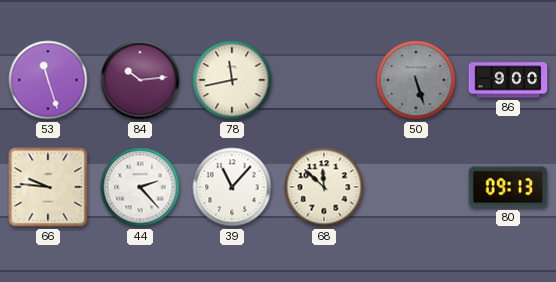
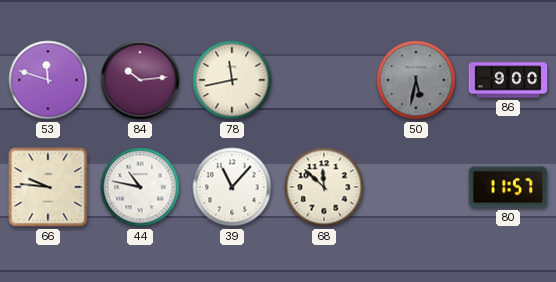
53: 11:27 -> 11:48 (48, 80)
50: 5:27 -> 5:32 (416, 80)
44: 2:23 -> 10:47 (140, 187)
80: 09:13 -> 11:57 (508, 187)
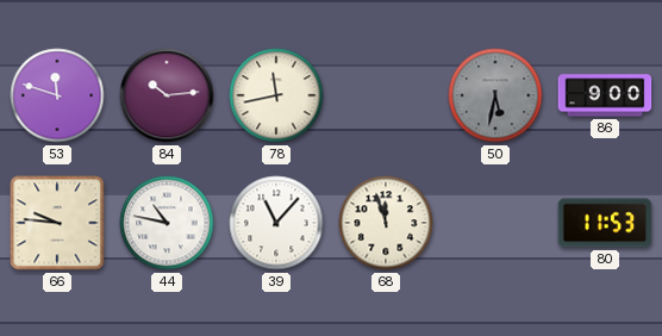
68: 11:52 -> 11:57 (386, 223)
80: 11:57 -> 11:53 (605, 223)
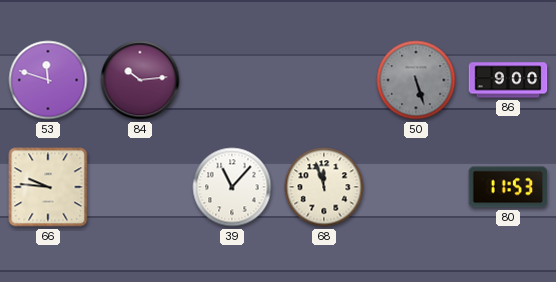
78: 11:43 -> none (276, 95)
50: 5:32 -> 5:27 (416, 80)
44: 10:47 -> none (167, 223)
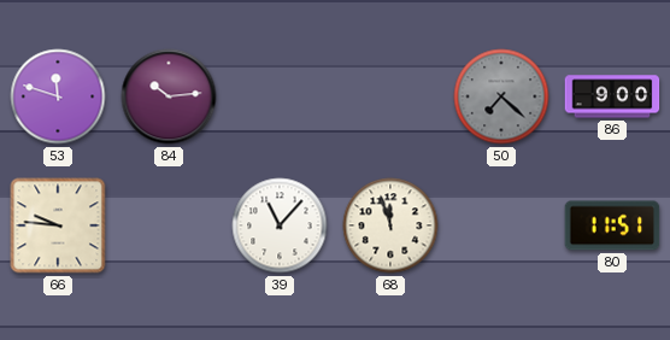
50: 5:27 -> 7:22 (501, 96)
80: 11:53 -> 11:51 (612, 225)
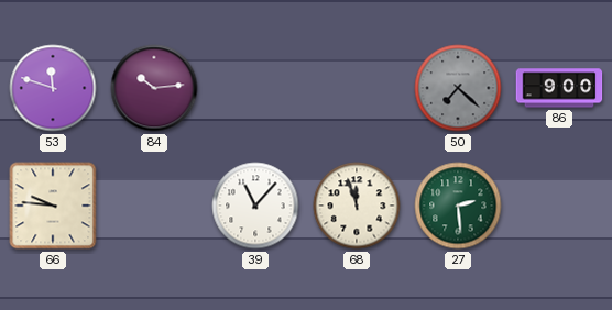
27: none -> 2:29 (458, 206)
80: 11:51 -> none (612, 225)
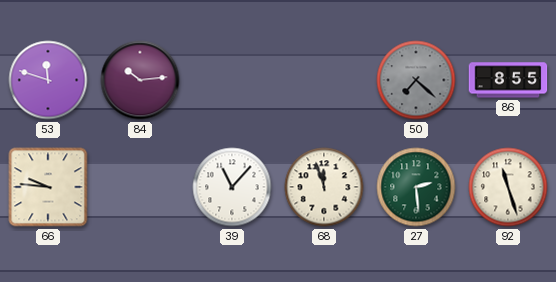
86: 9:00 -> 8:55 (508, 80)
92: none -> 11:27 (508, 187)
